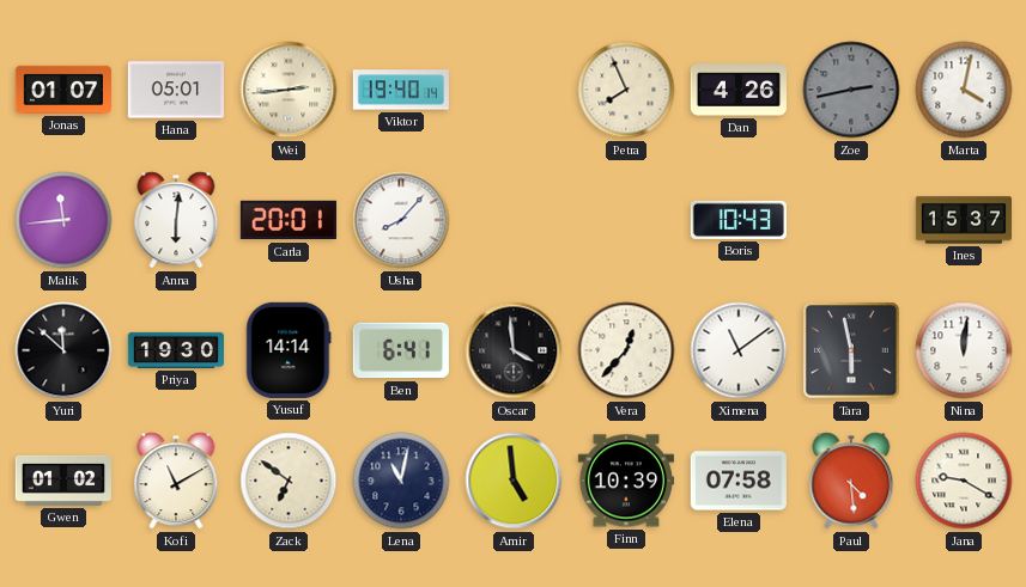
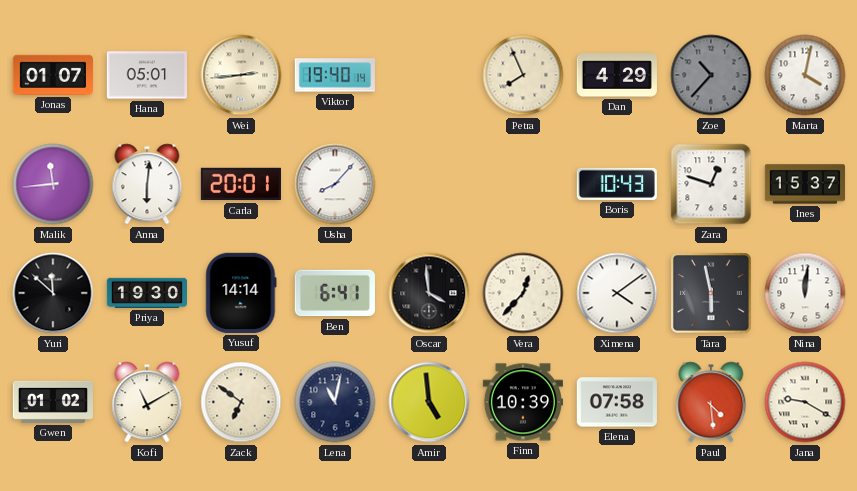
Dan: 4:26 -> 4:29 (616, 75)
Zoe: 2:43 -> 10:37 (711, 75)
Zara: none -> 12:48 (711, 184)
Ximena: 11:09 -> 4:09 (617, 293)
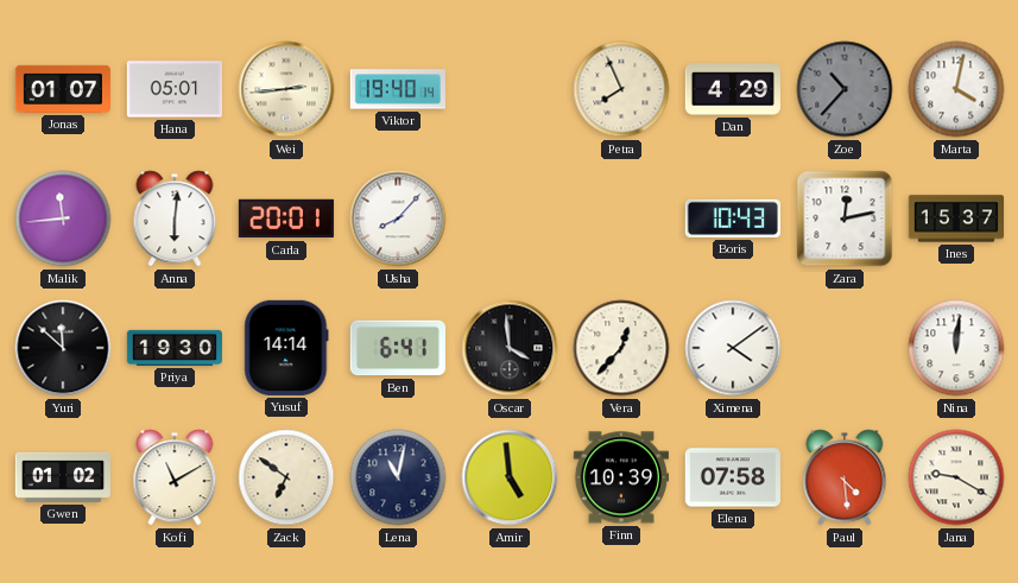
Zara: 12:48 -> 12:13 (845, 218)
Tara: 5:58 -> none (712, 294)
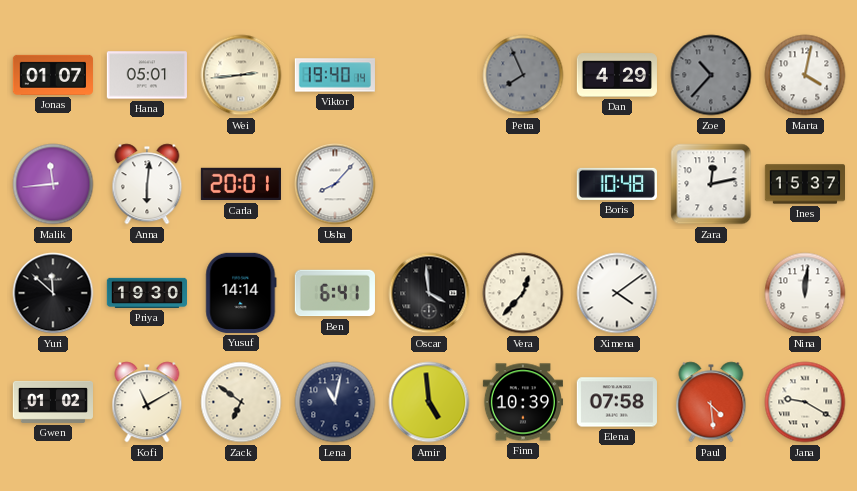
Petra dial: cream -> grey (523, 75)
Boris: 10:43 -> 10:48 (617, 184)
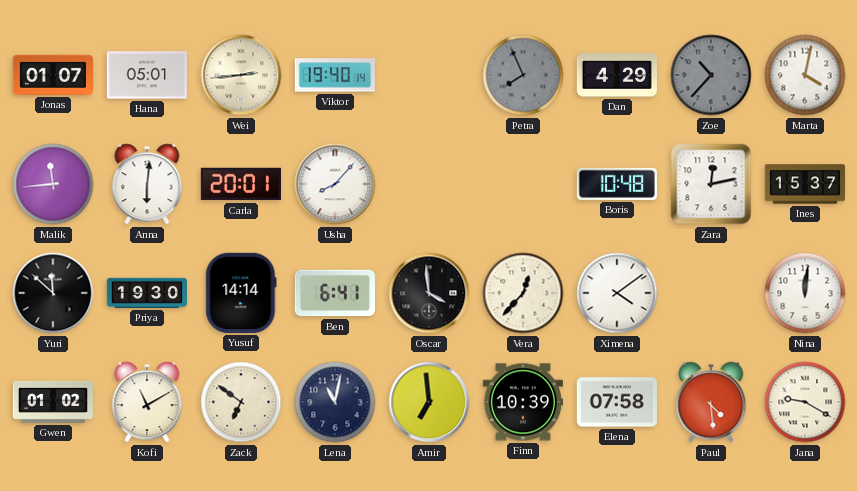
Amir: 4:59 -> 6:59 (429, 402)
